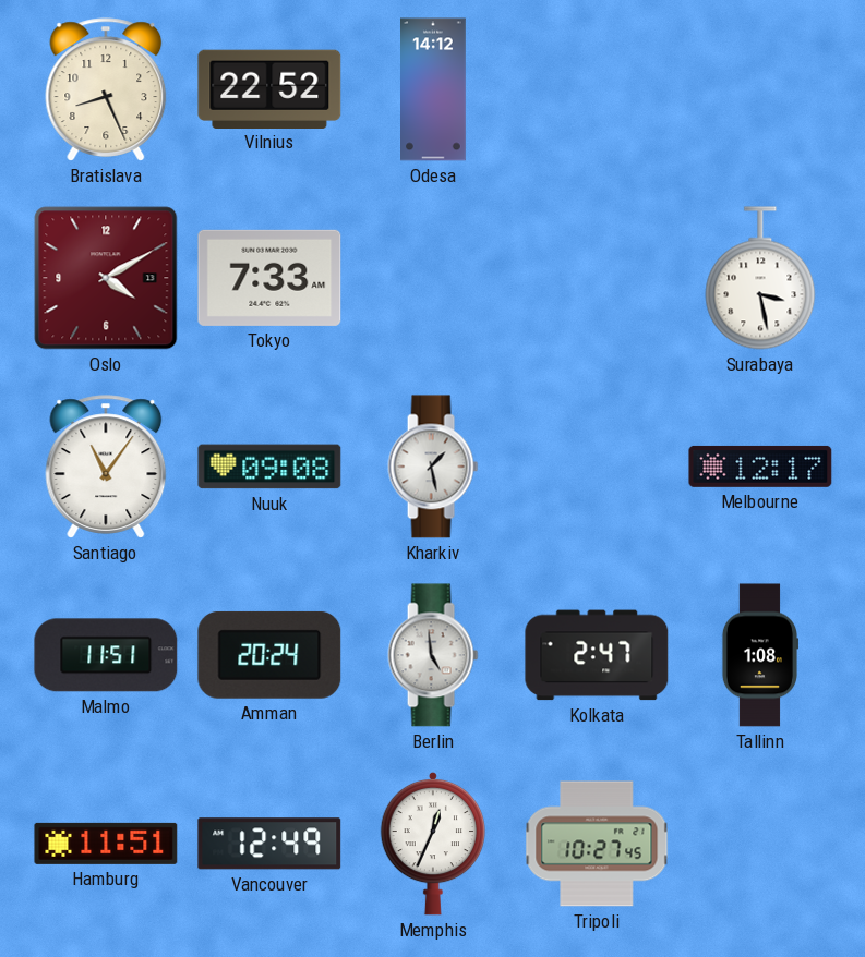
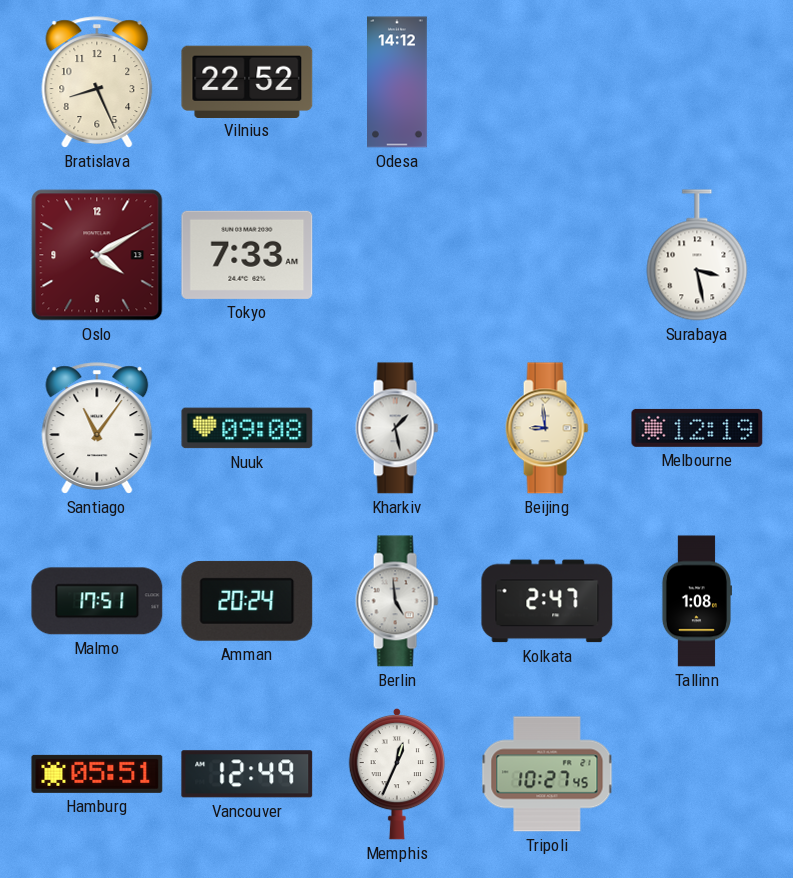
Beijing: none -> 8:59 (547, 428)
Melbourne: 12:17 -> 12:19 (697, 428)
Malmo: 11:51 -> 17:51 (97, 601)
Hamburg: 11:51 -> 05:51 (97, 774)
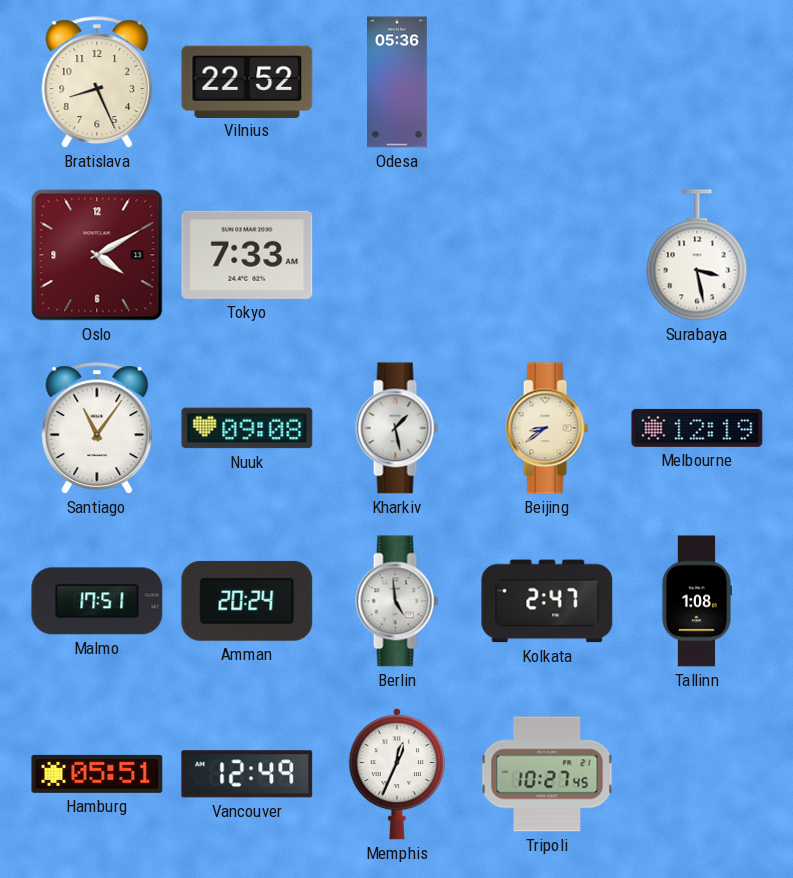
Odesa: 14:12 -> 05:36 (398, 82)
Beijing: 8:59 -> 8:39 (547, 428)
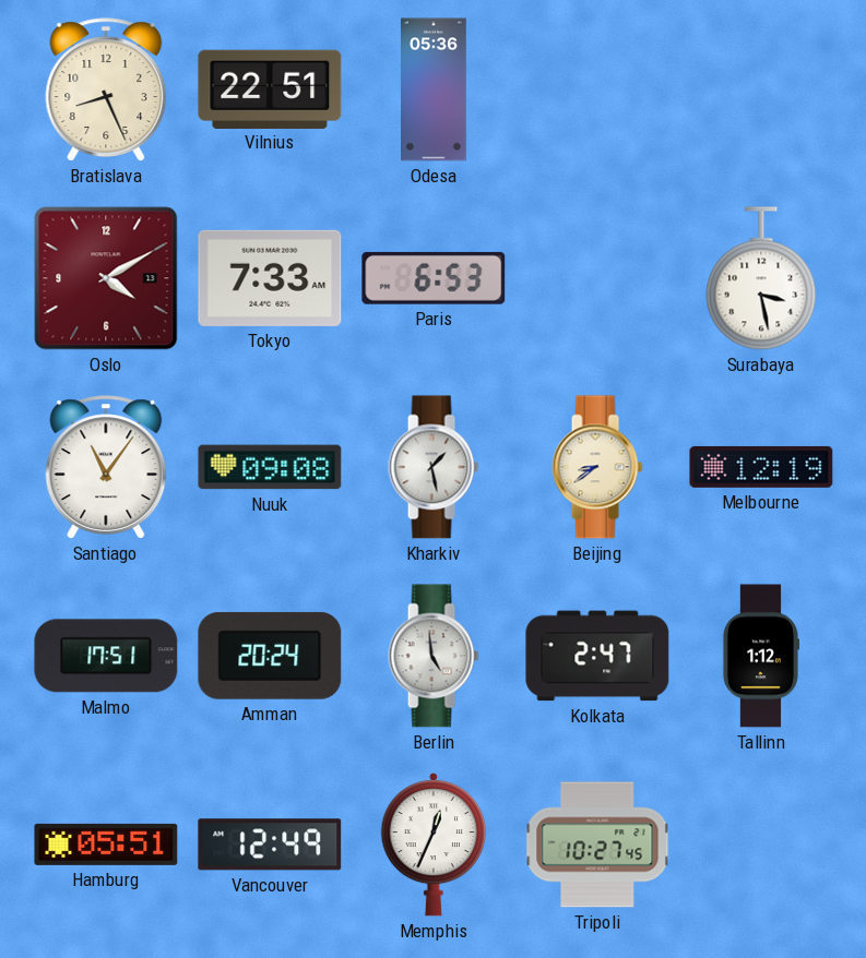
Vilnius: 22:52 -> 22:51 (270, 88)
Paris: none -> 6:53 (434, 278)
Tallinn: 1:08 -> 1:12 (760, 656)
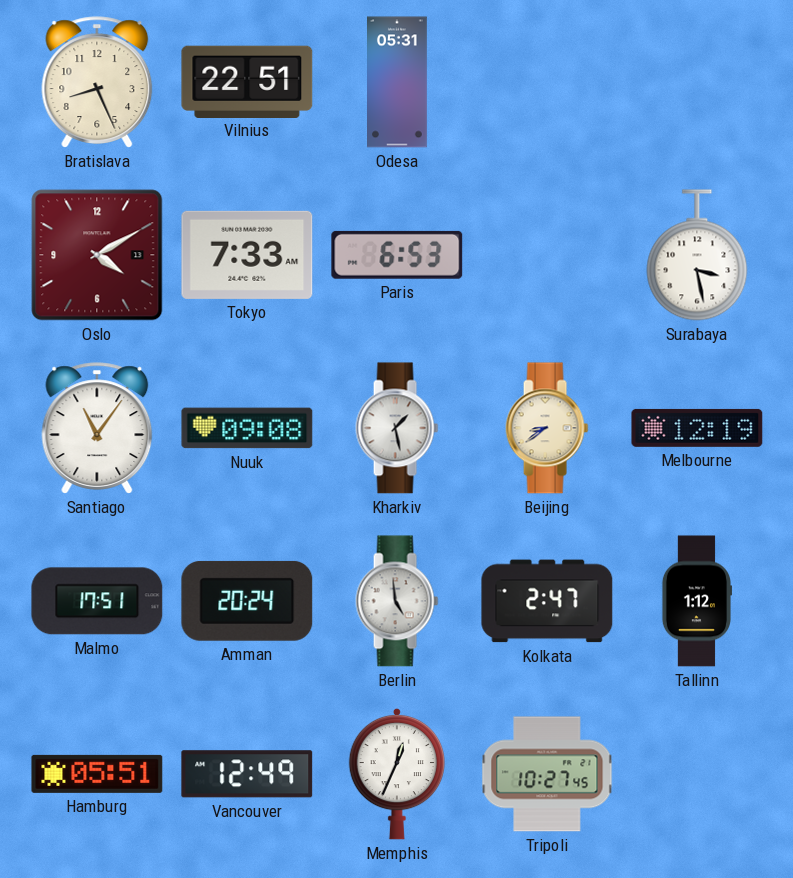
Odesa: 05:36 -> 05:31 (398, 82)
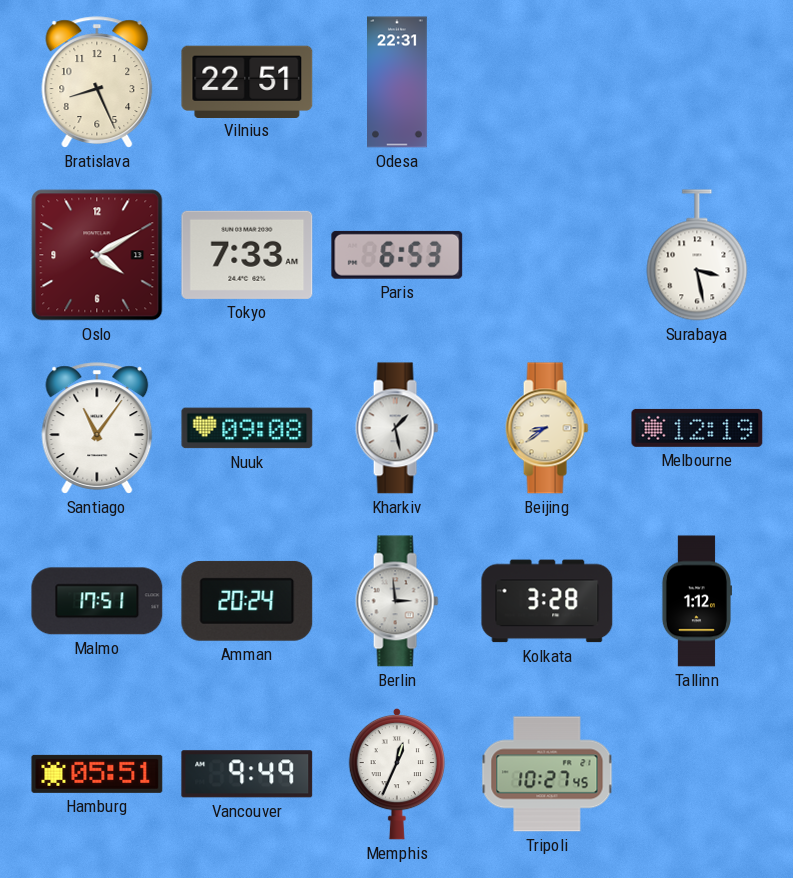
Odesa: 05:31 -> 22:31 (398, 82)
Berlin: 4:59 -> 2:59 (397, 601)
Kolkata: 2:47 -> 3:28 (547, 601)
Vancouver: 12:49 -> 9:49 (247, 774)
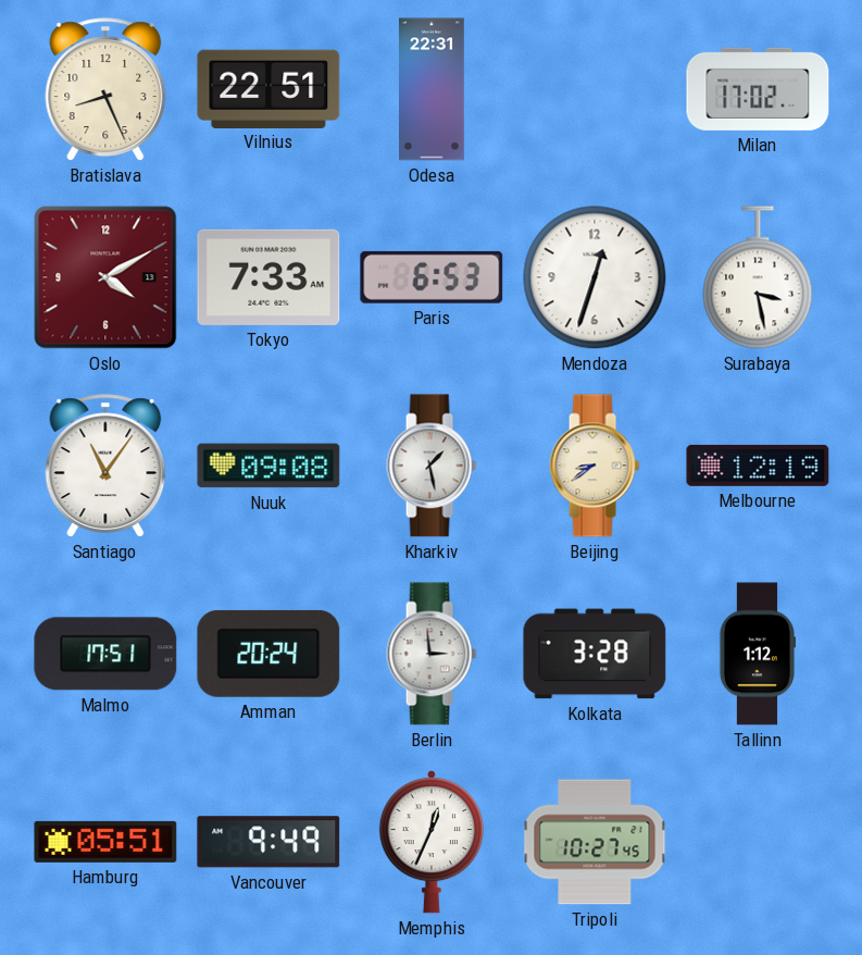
Milan: none -> 17:02 (758, 89)
Mendoza: none -> 12:33 (595, 277)
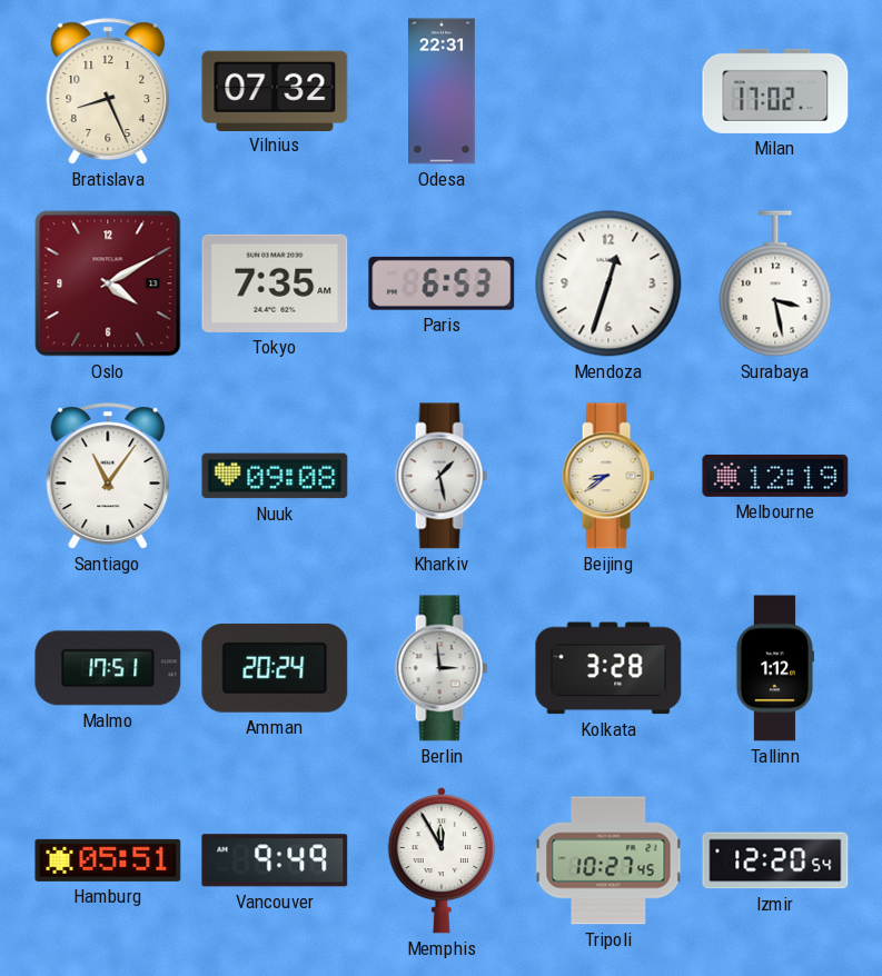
Vilnius: 22:51 -> 07:32 (275, 90)
Tokyo: 7:33 -> 7:35 (275, 283)
Memphis: 12:34 -> 11:55 (440, 860)
Izmir: none -> 12:20 (775, 860)
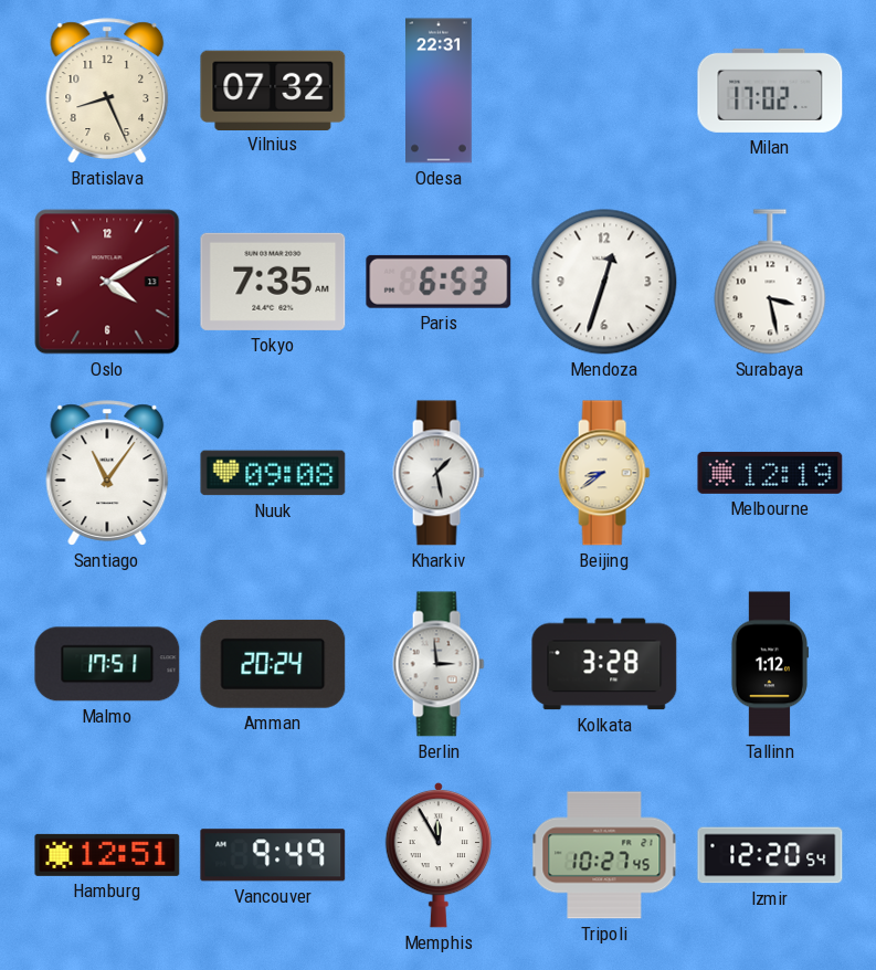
Hamburg: 05:51 -> 12:51 (107, 855)
